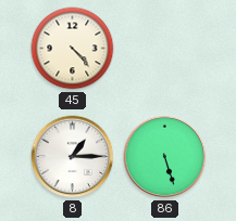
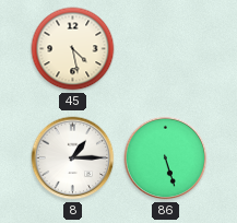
45: 4:23 -> 4:28 (73, 49)
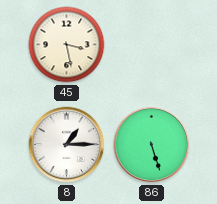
45: 4:28 -> 3:28 (67, 45)
